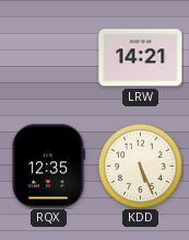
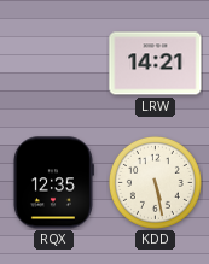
KDD: 5:26 -> 5:28 (155, 182)
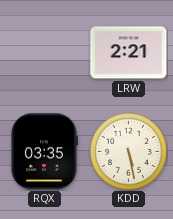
LRW: 14:21 -> 2:21 (129, 53)
RQX: 12:35 -> 03:35 (44, 152)
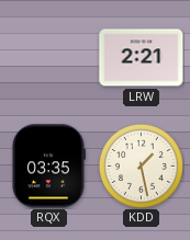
KDD: 5:28 -> 1:28 (141, 165)
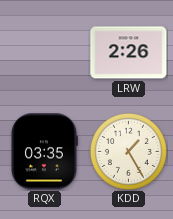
LRW: 2:21 -> 2:26 (129, 53)
KDD: 1:28 -> 1:25 (128, 151)
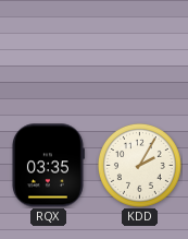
LRW: 2:26 -> none (129, 53)
KDD: 1:25 -> 2:05 (139, 165)
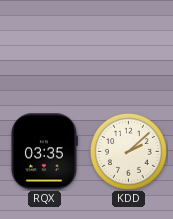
KDD: 2:05 -> 2:08 (128, 151)
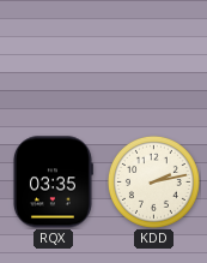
KDD: 2:08 -> 2:13 (153, 181)
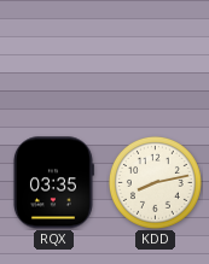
KDD: 2:13 -> 8:13 (155, 182)
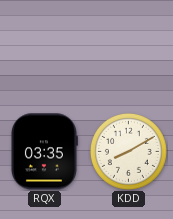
KDD: 8:13 -> 8:10 (128, 151)
